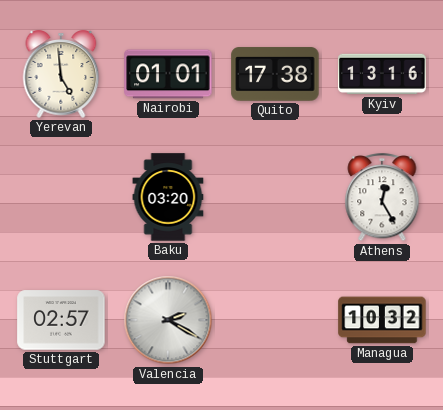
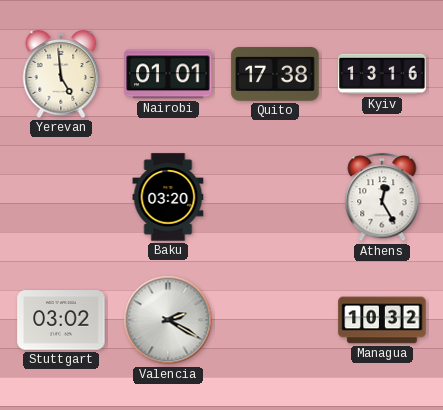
Stuttgart: 02:57 -> 03:02 (61, 320)
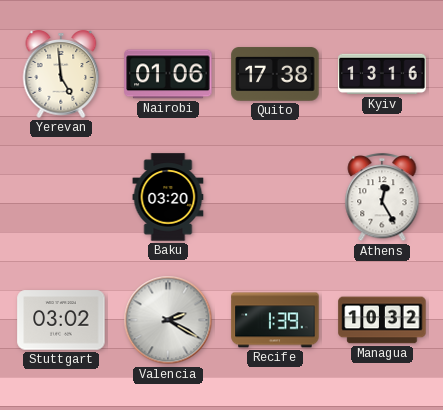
Nairobi: 01:01 -> 01:06 (168, 74)
Recife: none -> 1:39 (275, 320)
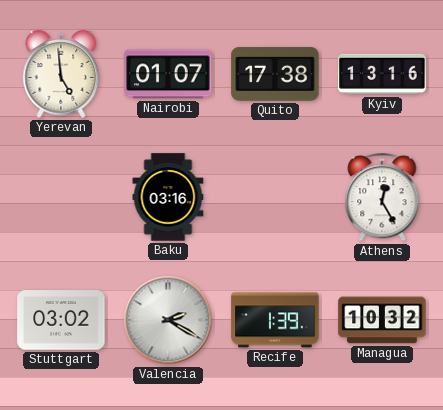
Nairobi: 01:06 -> 01:07 (168, 74)
Baku: 03:20 -> 03:16 (168, 197)
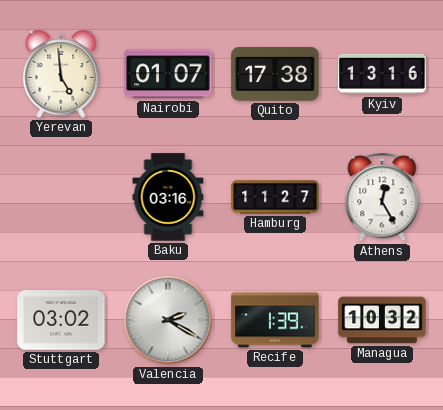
Hamburg: none -> 11:27 (275, 197)
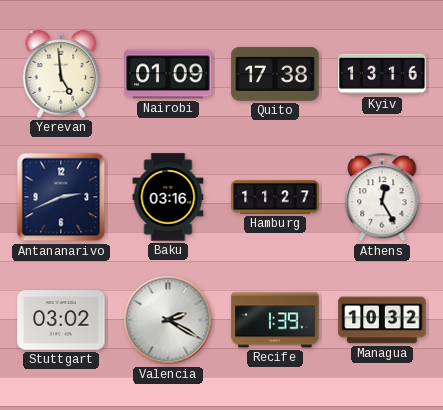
Nairobi: 01:07 -> 01:09 (168, 74)
Antananarivo: none -> 2:41 (61, 197)
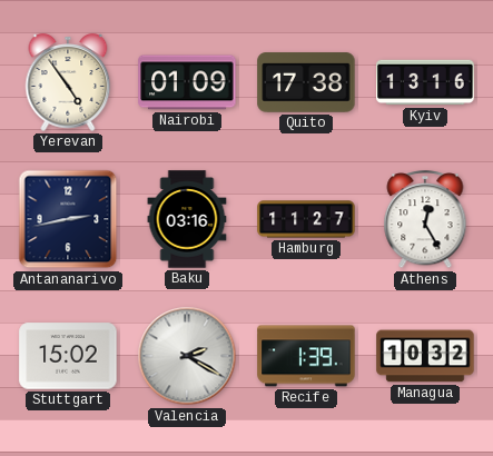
Yerevan: 4:59 -> 4:54 (68, 82)
Antananarivo: 2:41 -> 2:43 (68, 219)
Stuttgart: 03:02 -> 15:02 (68, 356)
